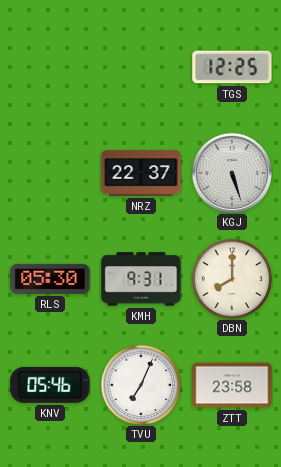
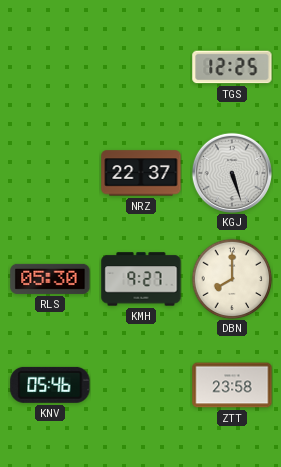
KMH: 9:31 -> 9:27 (141, 279)
TVU: 7:04 -> none (141, 385)
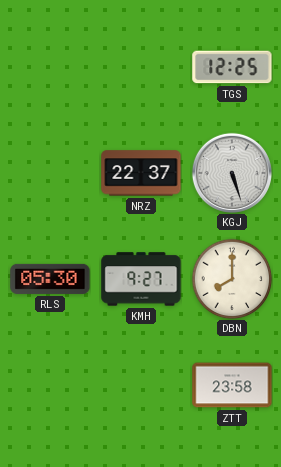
KNV: 05:46 -> none (50, 385)
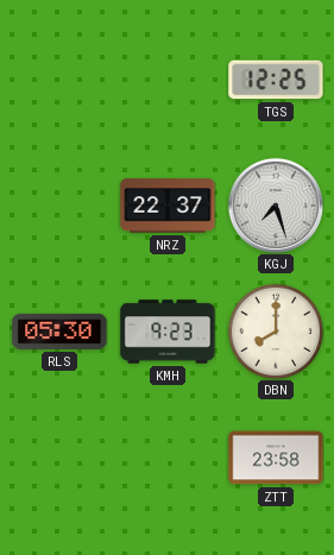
KGJ: 5:27 -> 7:27 (276, 206)
KMH: 9:27 -> 9:23 (168, 332)
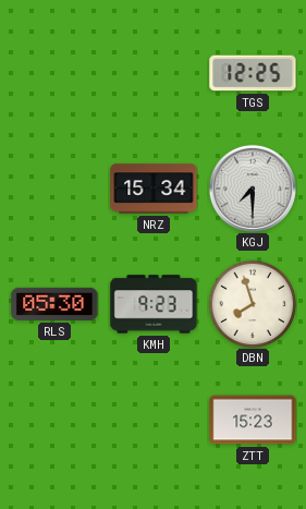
NRZ: 22:37 -> 15:34 (154, 189)
KGJ: 7:27 -> 7:30 (253, 189)
DBN: 8:00 -> 7:57 (253, 304)
ZTT: 23:58 -> 15:23 (253, 420)
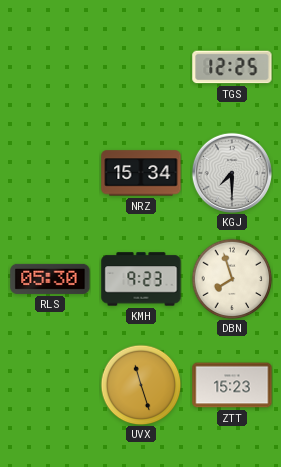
UVX: none -> 11:27 (141, 385)
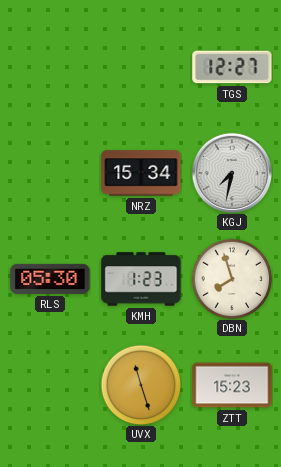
TGS: 12:25 -> 12:27 (232, 67)
KGJ: 7:30 -> 7:32 (232, 173)
KMH: 9:23 -> 1:23 (141, 279)
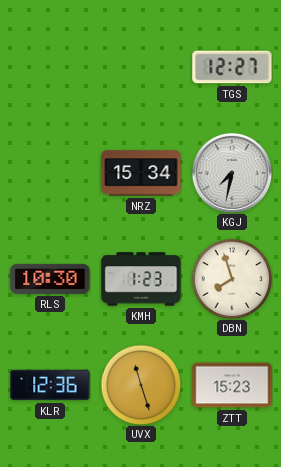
RLS: 05:30 -> 10:30 (50, 279)
KLR: none -> 12:36 (50, 385)
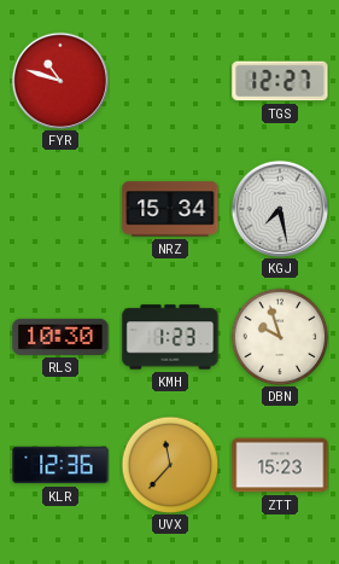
FYR: none -> 10:48 (60, 81)
KGJ: 7:32 -> 7:28 (280, 209)
DBN: 7:57 -> 9:57 (280, 337)
UVX: 11:27 -> 11:37 (170, 465)
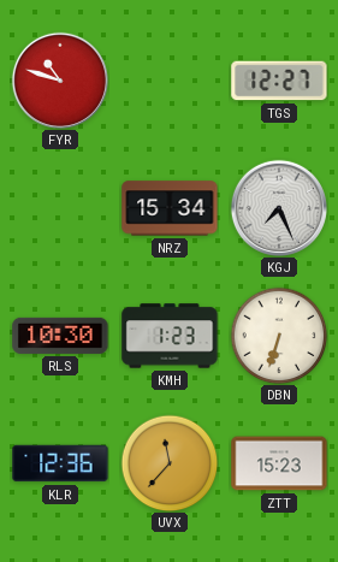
KGJ: 7:28 -> 7:26 (279, 208)
DBN: 9:57 -> 6:33 (279, 336)
